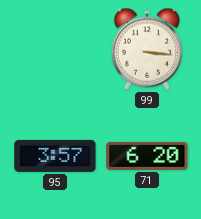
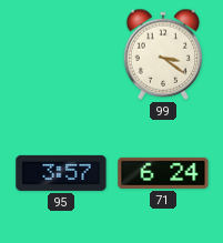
99: 3:16 -> 3:21 (163, 54)
71: 6:20 -> 6:24 (163, 173)
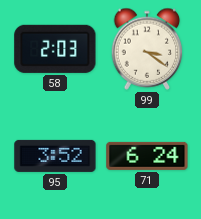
58: none -> 2:03 (55, 49)
95: 3:57 -> 3:52 (55, 156)
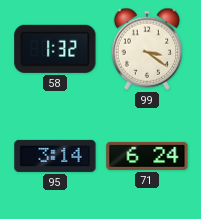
58: 2:03 -> 1:32 (55, 49)
95: 3:52 -> 3:14 (55, 156)
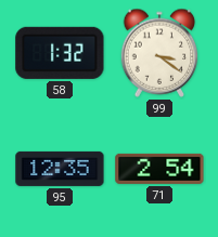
95: 3:14 -> 12:35 (60, 169)
71: 6:24 -> 2:54 (159, 169)
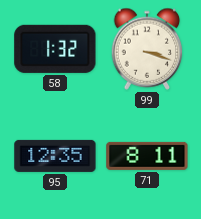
99: 3:21 -> 3:18 (147, 49)
71: 2:54 -> 8:11 (147, 156)
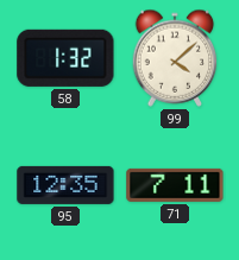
99: 3:18 -> 4:08 (175, 58)
71: 8:11 -> 7:11 (175, 185)
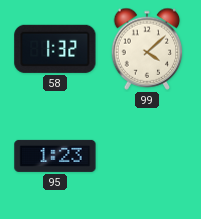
95: 12:35 -> 1:23 (55, 156)
71: 7:11 -> none (175, 185)
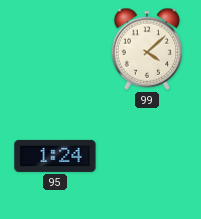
58: 1:32 -> none (55, 49)
95: 1:23 -> 1:24 (55, 156)
